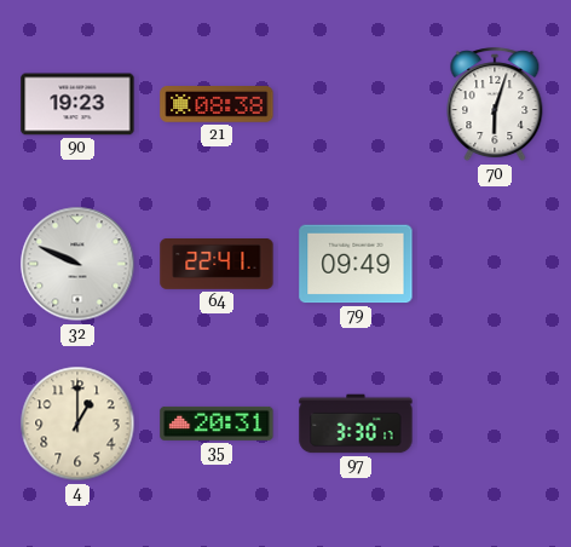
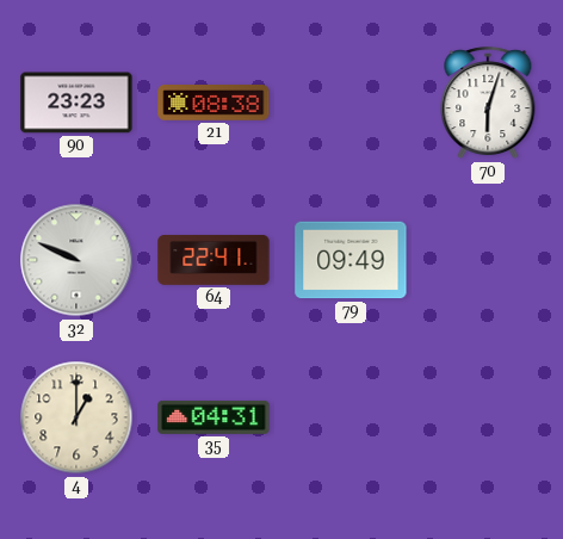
90: 19:23 -> 23:23 (76, 103)
35: 20:31 -> 04:31 (214, 417)
97: 3:30 -> none (356, 424)
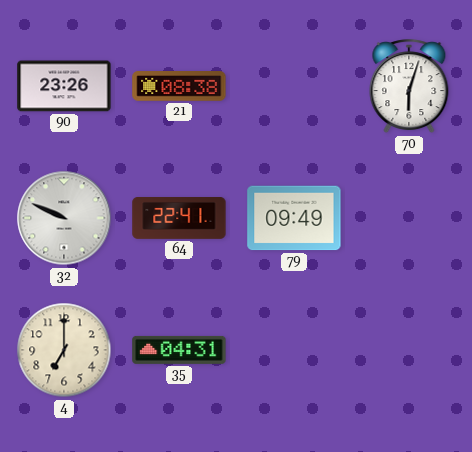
90: 23:23 -> 23:26 (64, 86)
4: 1:00 -> 7:00 (64, 350)
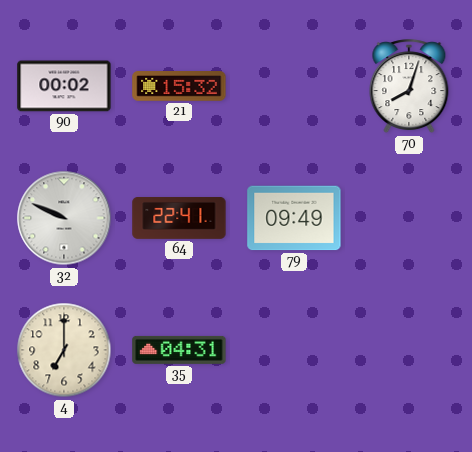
90: 23:26 -> 00:02 (64, 86)
21: 08:38 -> 15:32 (179, 87)
70: 6:03 -> 8:03 (409, 87)
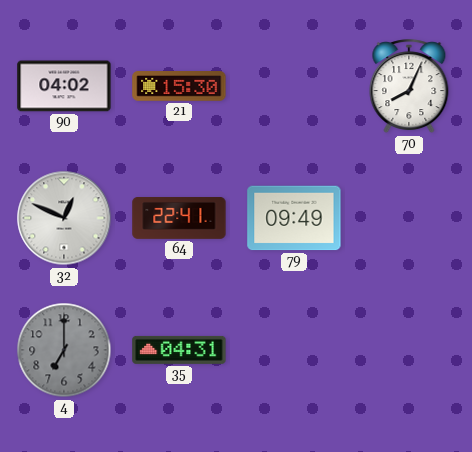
90: 00:02 -> 04:02 (64, 86)
21: 15:32 -> 15:30 (179, 87)
70: 8:03 -> 8:04 (409, 87)
32: 9:49 -> 12:49 (64, 218)
4 dial: cream -> grey (64, 350)
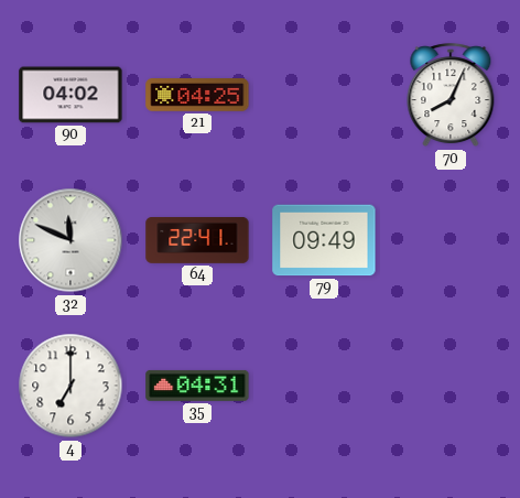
21: 15:30 -> 04:25 (197, 96)
32: 12:49 -> 11:49 (71, 240)
4 dial: grey -> white (71, 386)
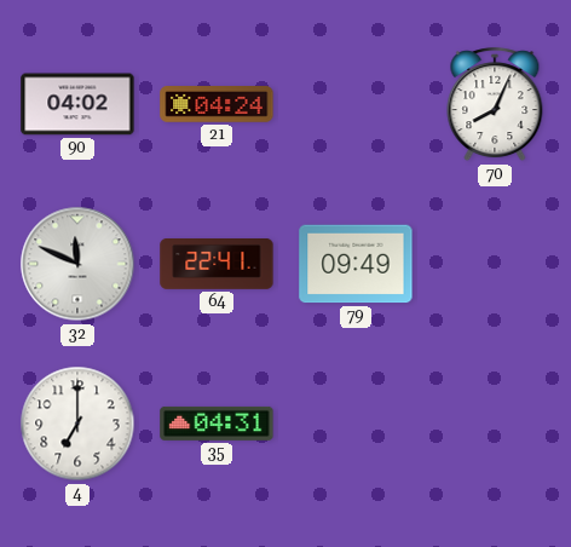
21: 04:25 -> 04:24 (217, 105)
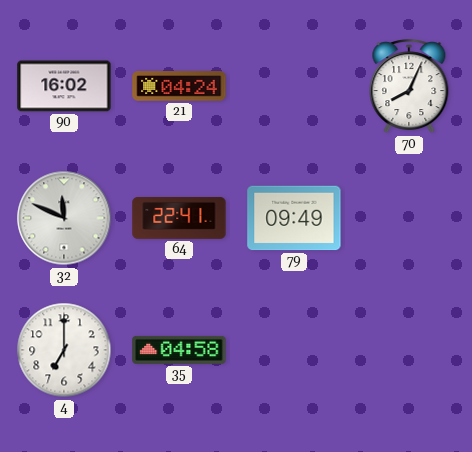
90: 04:02 -> 16:02 (64, 86)
35: 04:31 -> 04:58 (179, 350)
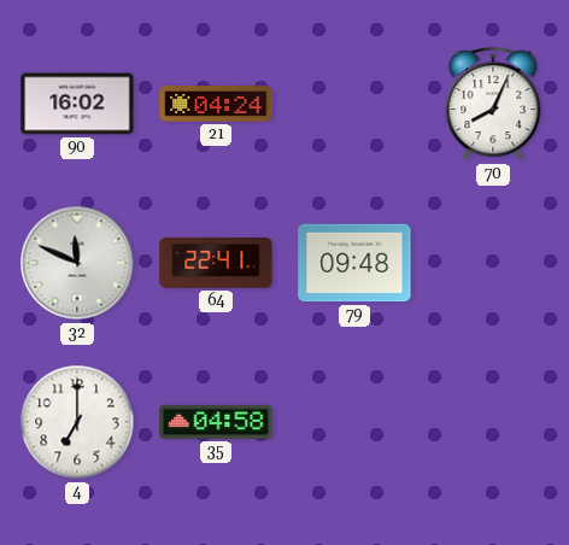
79: 09:49 -> 09:48 (354, 263)
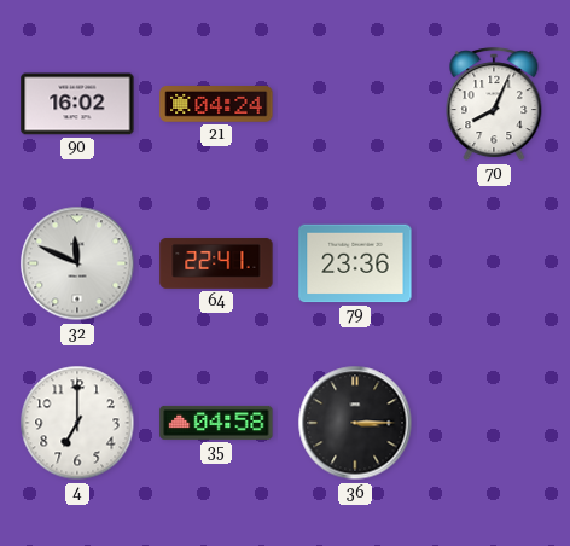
79: 09:48 -> 23:36 (355, 263)
36: none -> 3:15 (355, 423)
